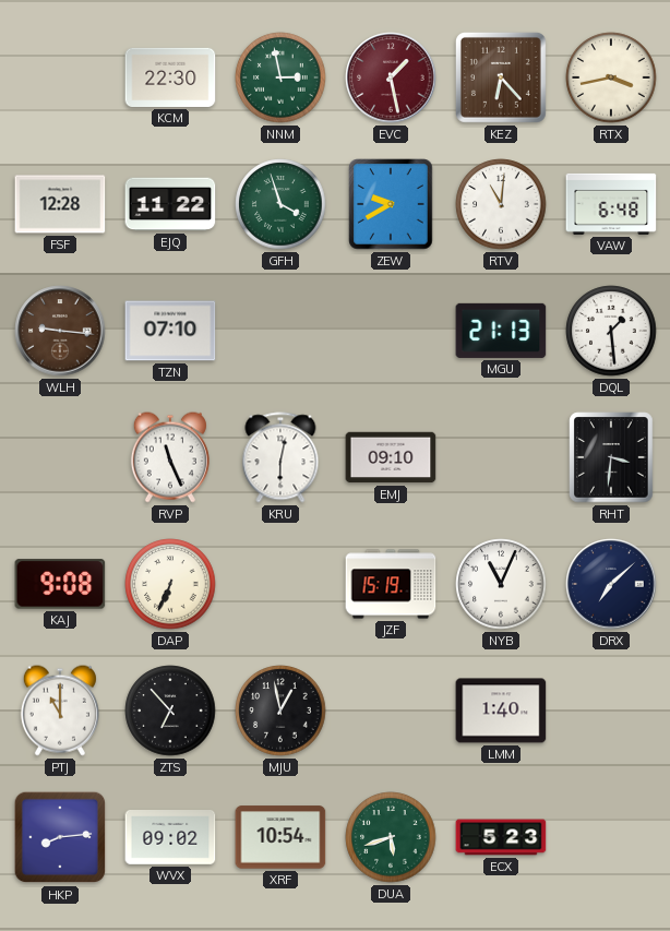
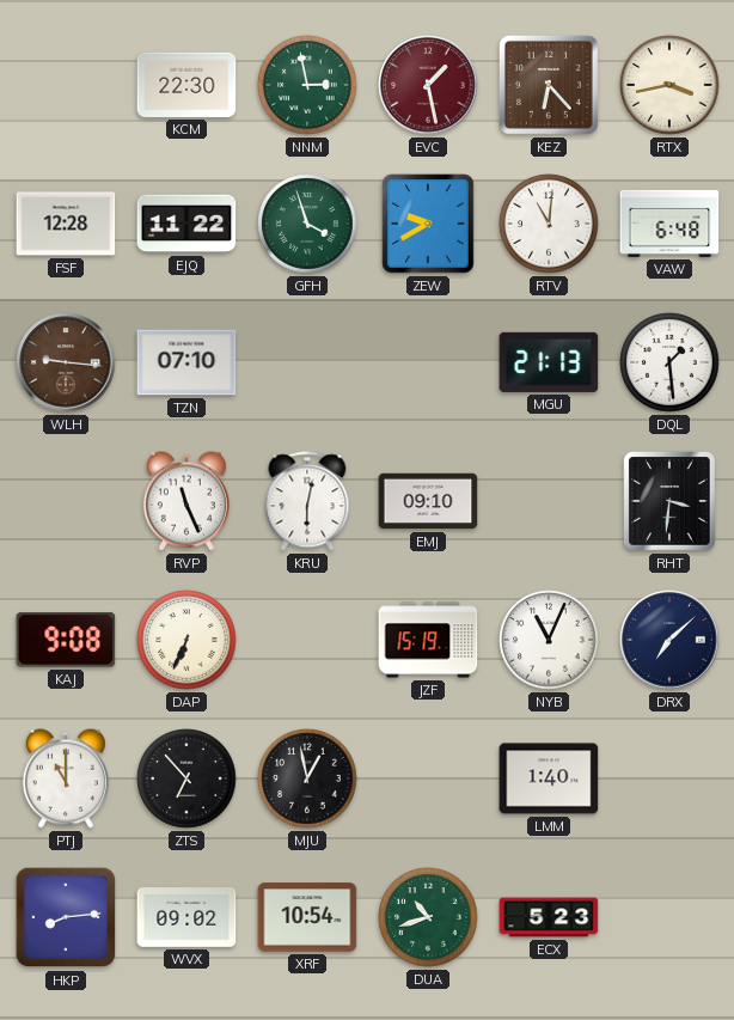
DUA: 5:42 -> 10:42 (428, 917)
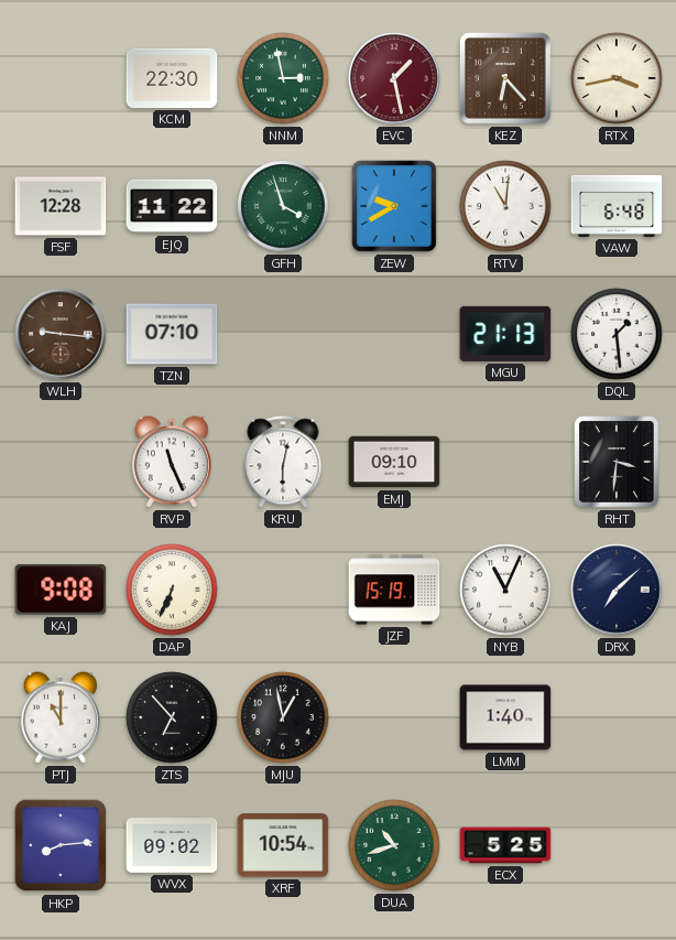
ECX: 5:23 -> 5:25 (505, 845)
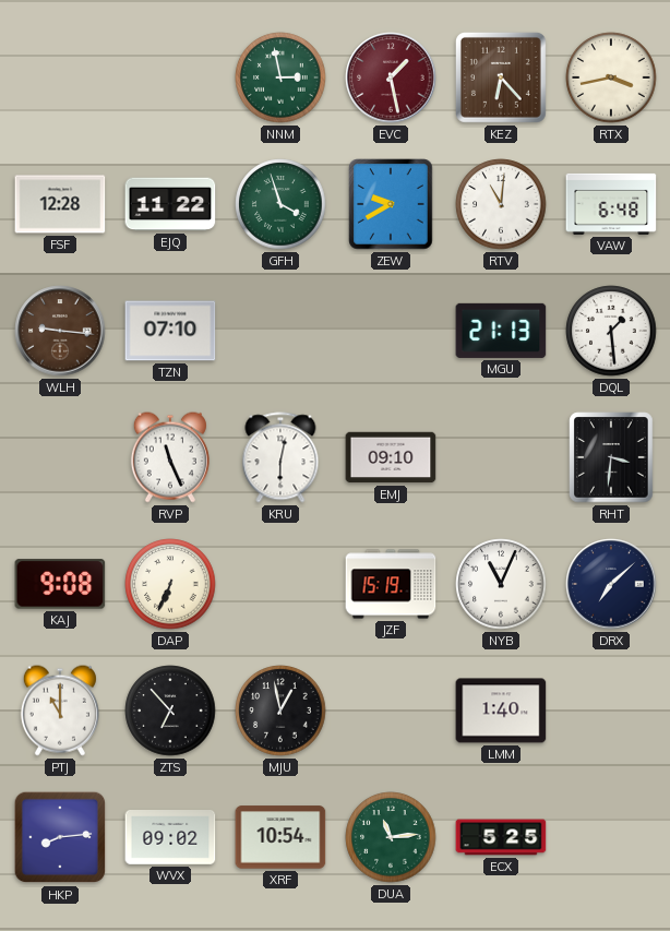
KCM: 22:30 -> none (172, 78)
DUA: 10:42 -> 11:14 (391, 837)
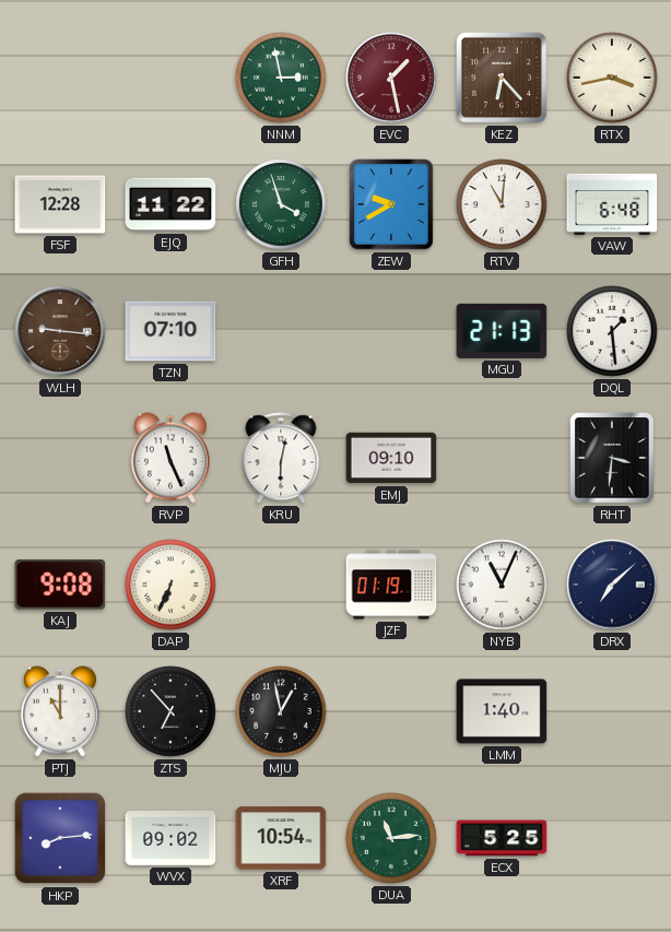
JZF: 15:19 -> 01:19 (391, 585)
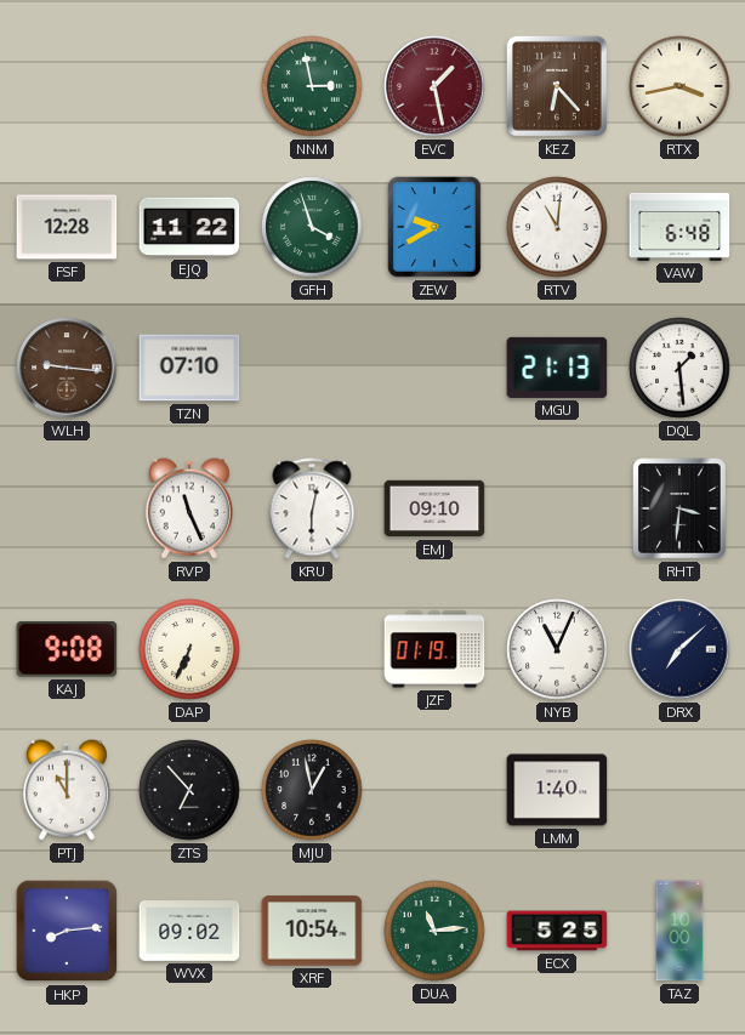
TAZ: none -> 10:00 (679, 931)
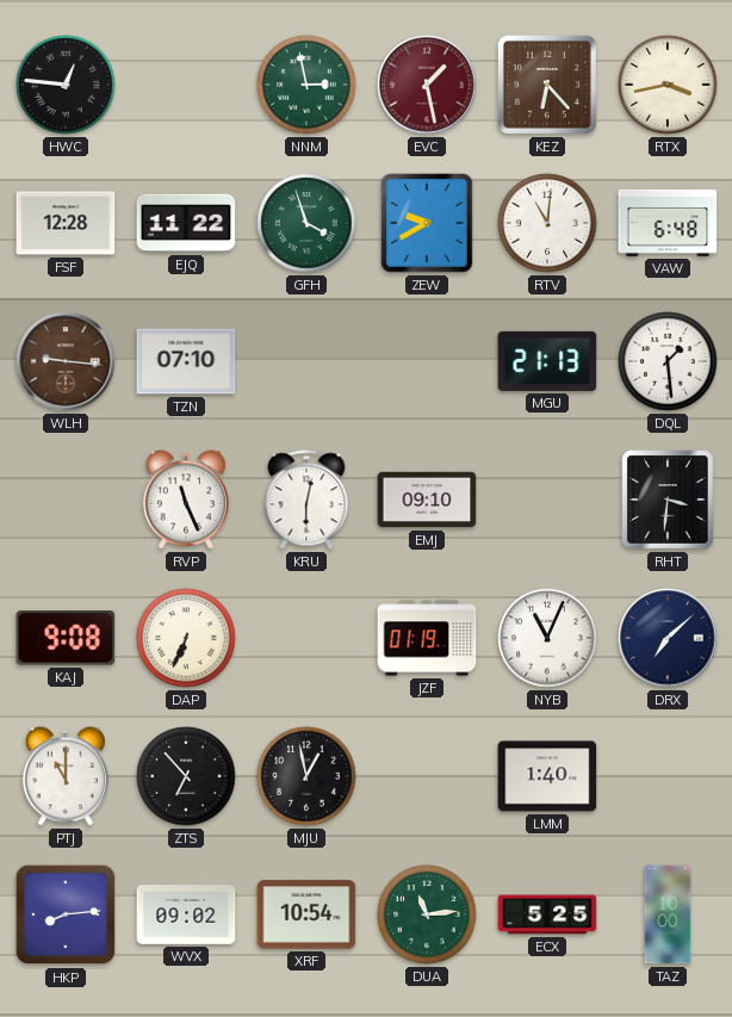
HWC: none -> 12:46 (66, 85)
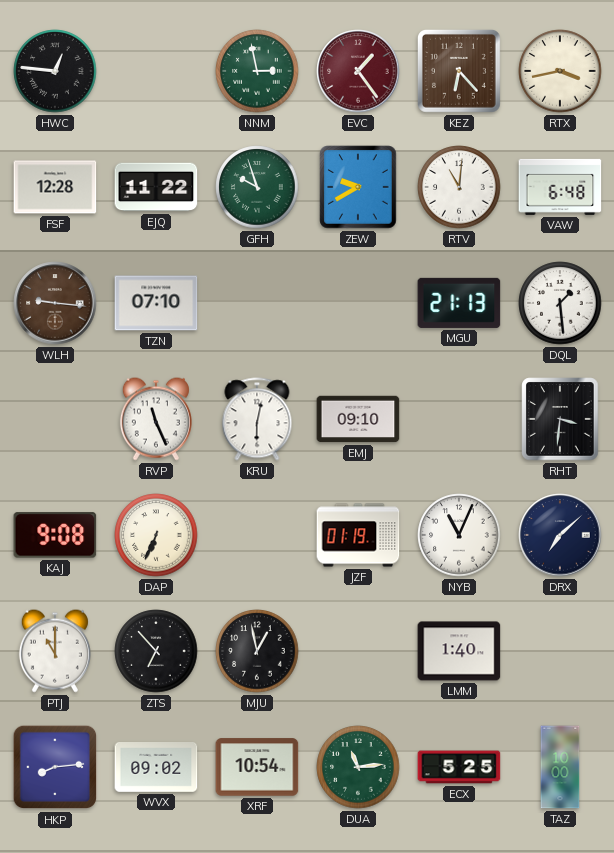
EVC: 1:28 -> 1:24 (358, 71)
GFH: 3:57 -> 9:57 (257, 187)
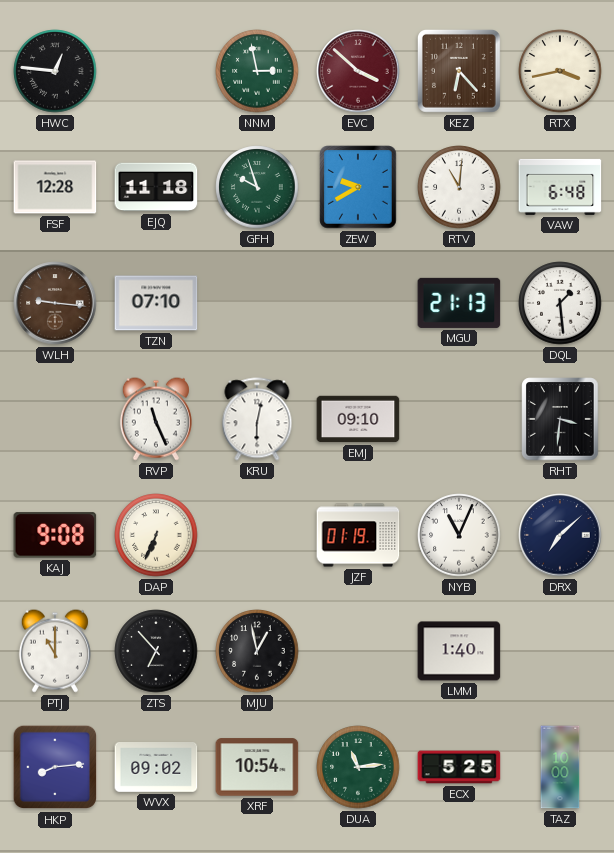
EVC: 1:24 -> 3:52 (358, 71)
EJQ: 11:22 -> 11:18 (156, 187)
